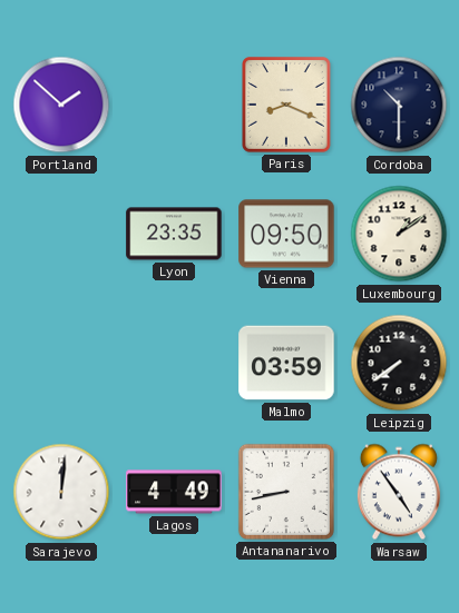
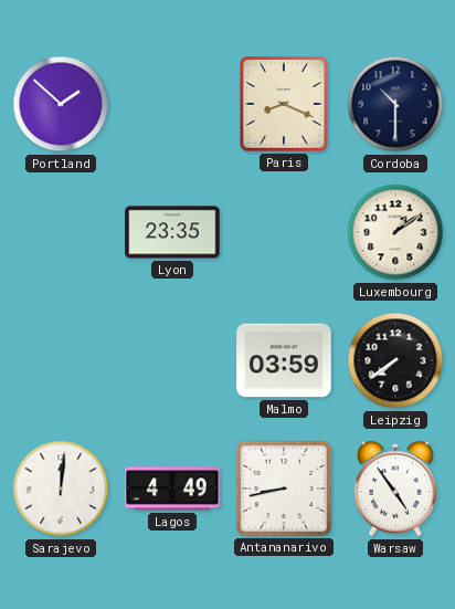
Vienna: 09:50 -> none (286, 234)
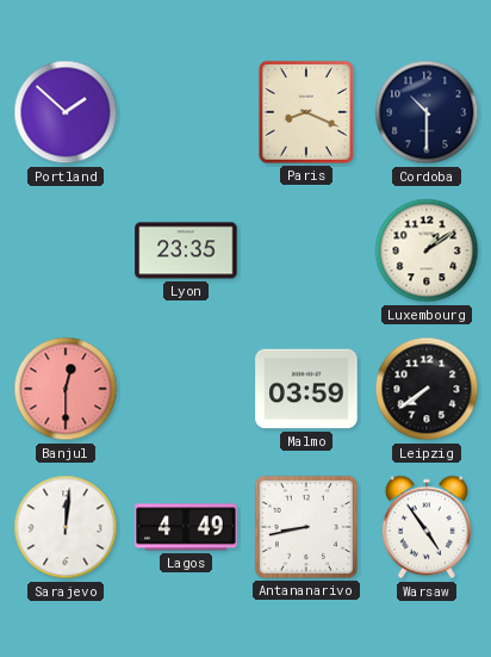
Banjul: none -> 12:30 (66, 389)
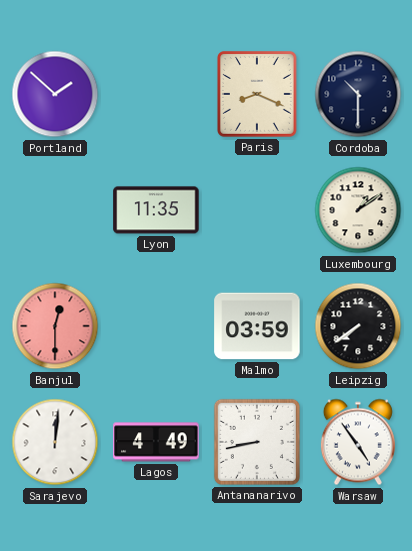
Lyon: 23:35 -> 11:35 (156, 210)
